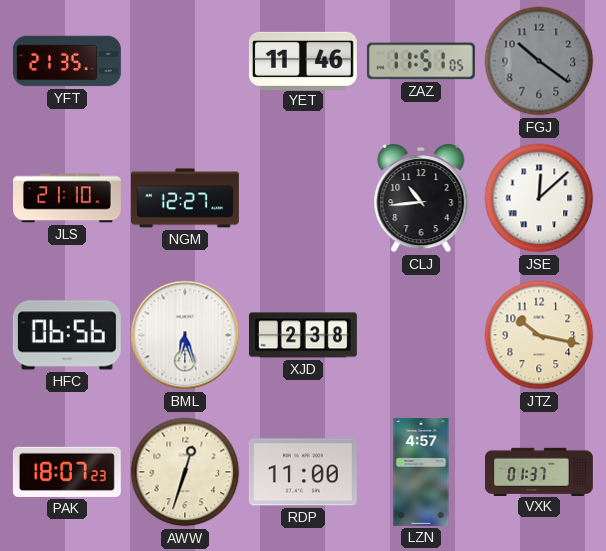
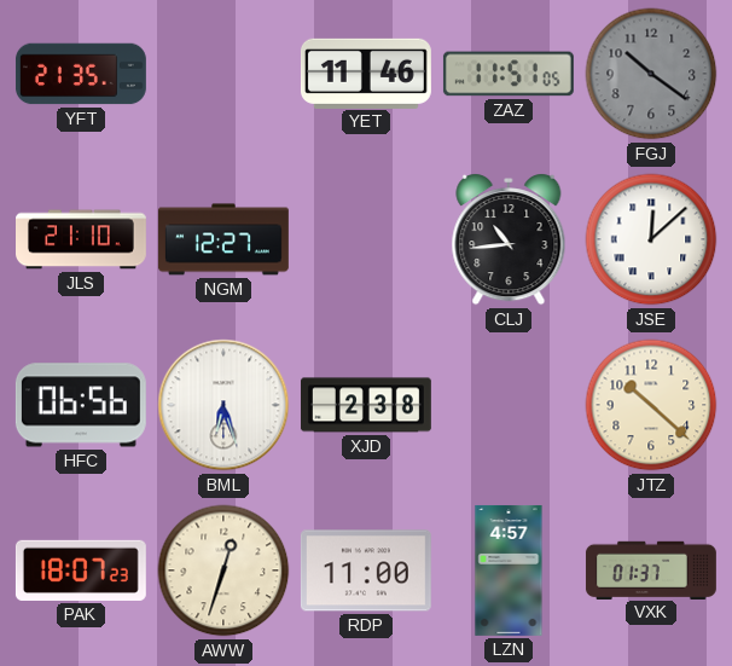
JTZ: 10:17 -> 10:22 (651, 405)
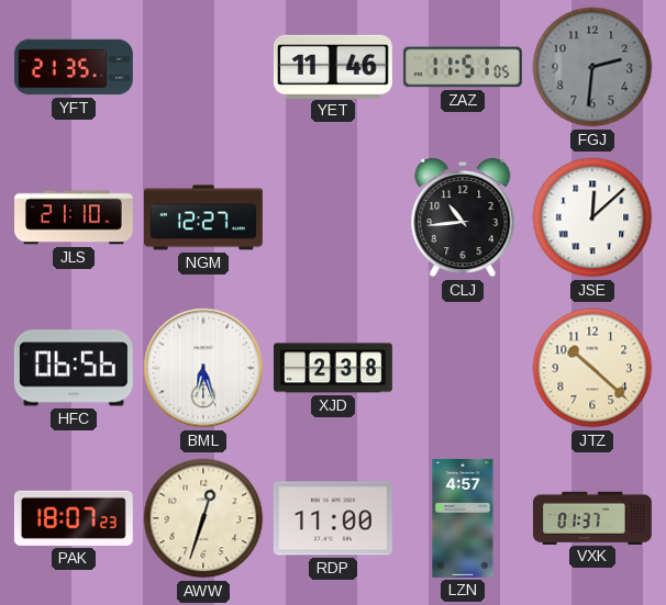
FGJ: 10:21 -> 2:31 (592, 67)
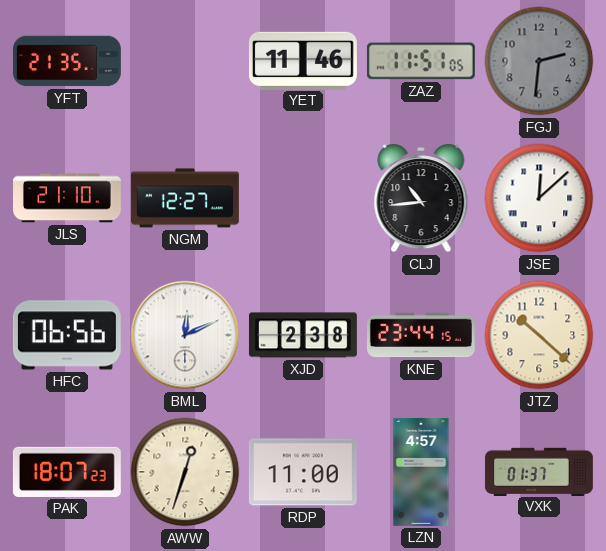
BML: 6:27 -> 12:11 (185, 335)
KNE: none -> 23:44 (421, 335)
